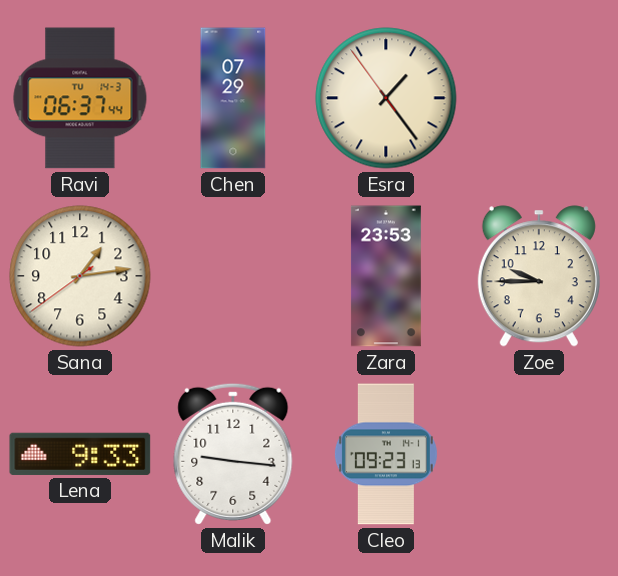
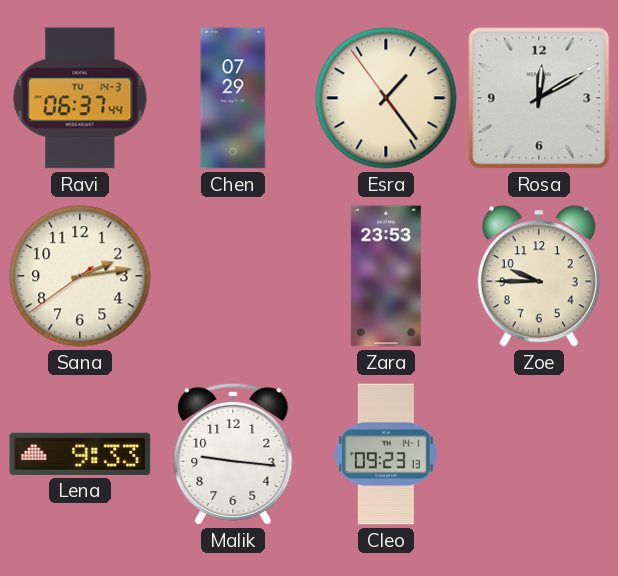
Rosa: none -> 12:10 (539, 98)
Sana: 1:13 -> 2:13 (80, 276)
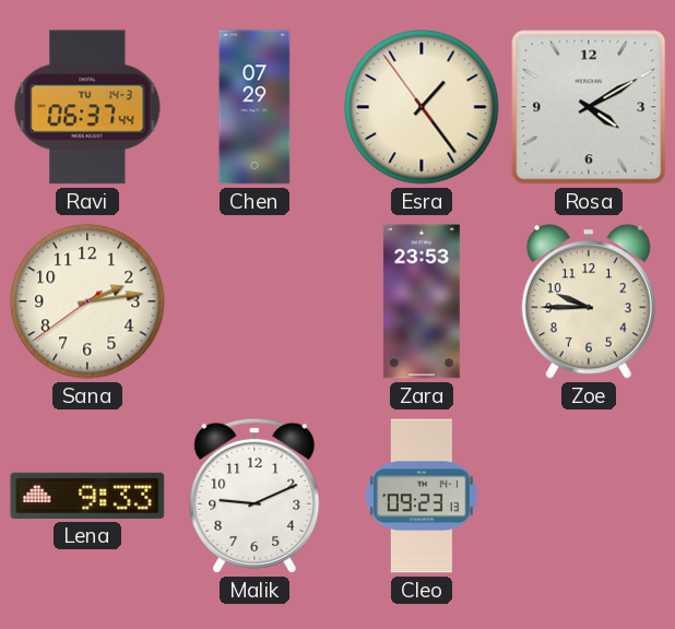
Rosa: 12:10 -> 4:10 (589, 107)
Malik: 9:16 -> 9:11 (254, 496)
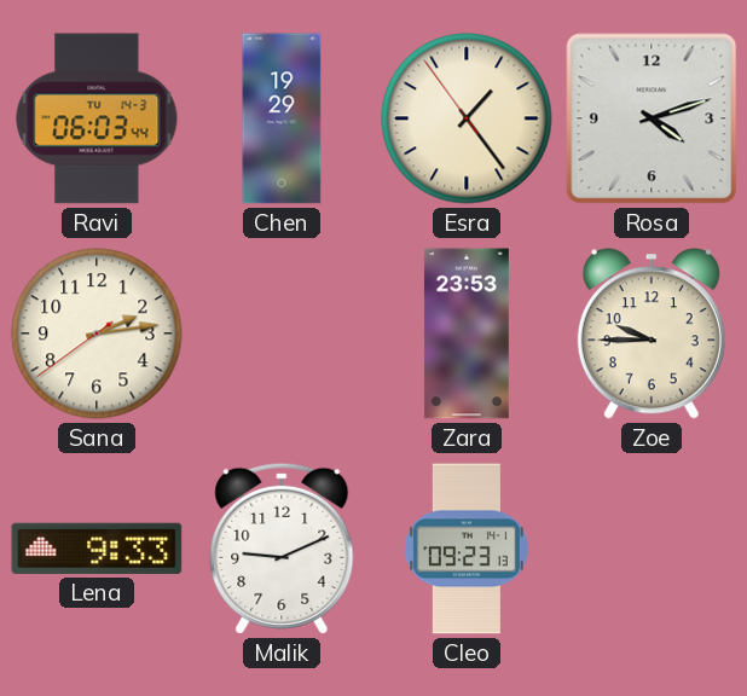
Ravi: 06:37 -> 06:03 (97, 118)
Chen: 07:29 -> 19:29 (282, 118)
Rosa: 4:10 -> 4:12 (652, 118)
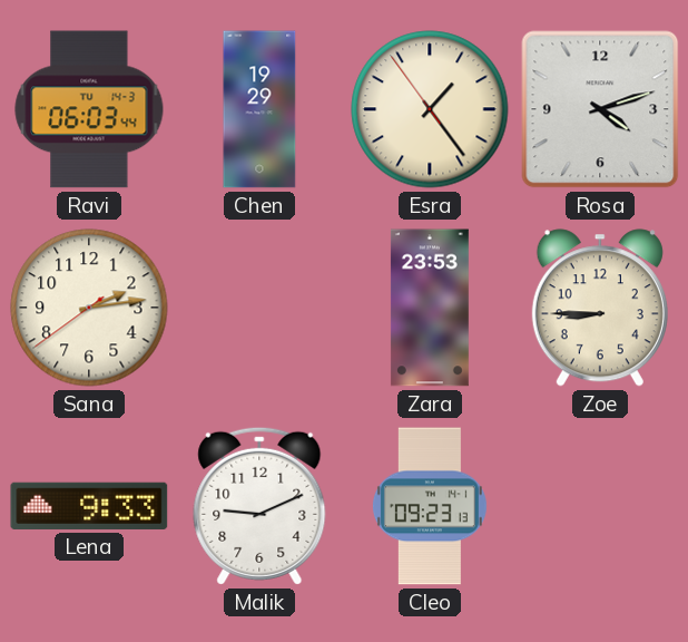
Zoe: 9:45 -> 8:45 (600, 308)
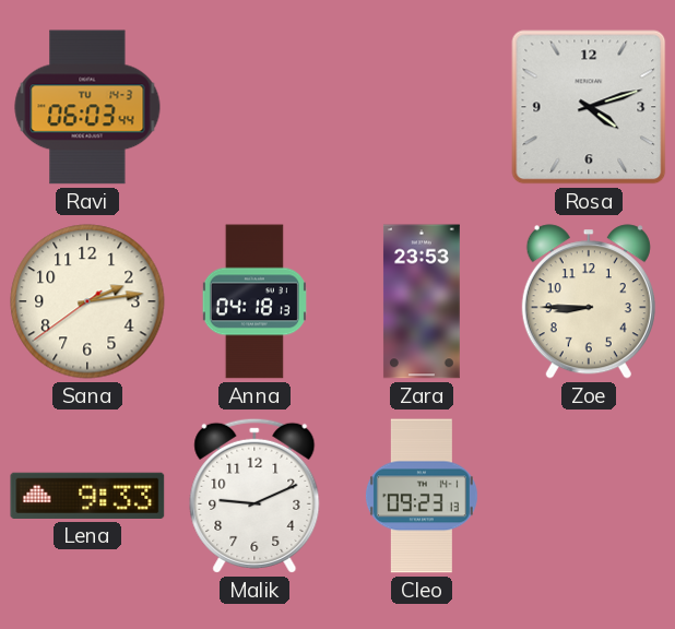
Chen: 19:29 -> none (259, 109)
Esra: 1:23 -> none (430, 109)
Anna: none -> 04:18 (254, 301)
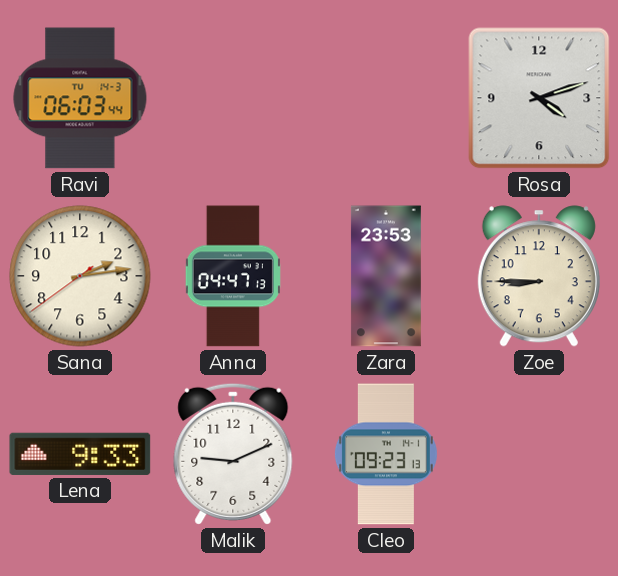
Anna: 04:18 -> 04:47 (233, 276)
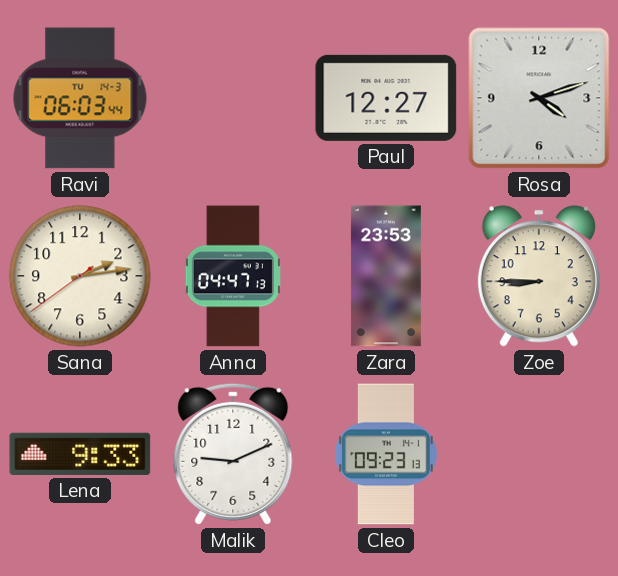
Paul: none -> 12:27 (386, 98)
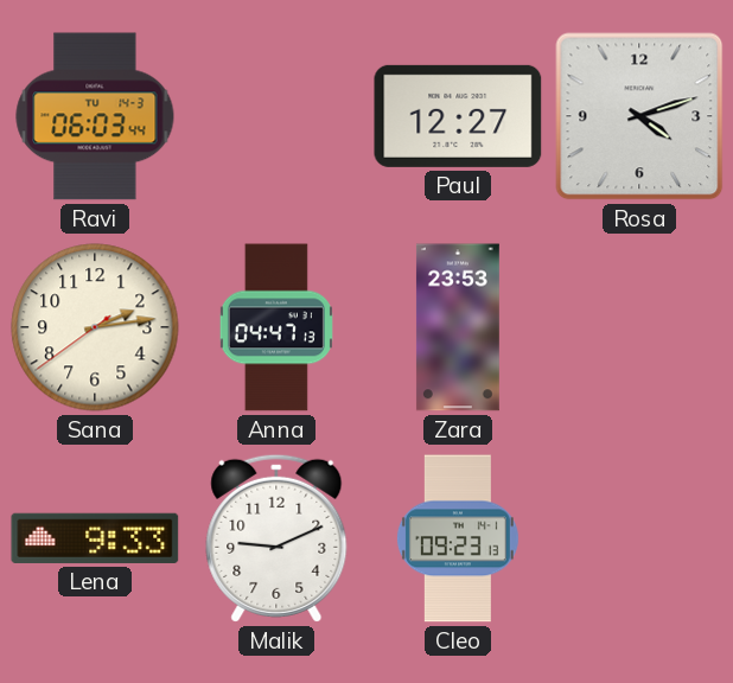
Zoe: 8:45 -> none (539, 276)
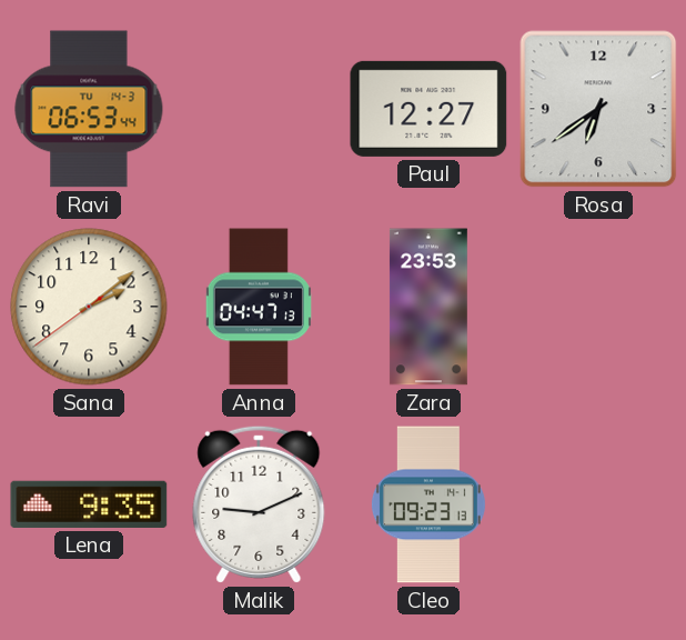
Ravi: 06:03 -> 06:53 (89, 109)
Rosa: 4:12 -> 6:39 (598, 109)
Sana: 2:13 -> 2:08 (89, 307)
Lena: 9:33 -> 9:35 (89, 504)
